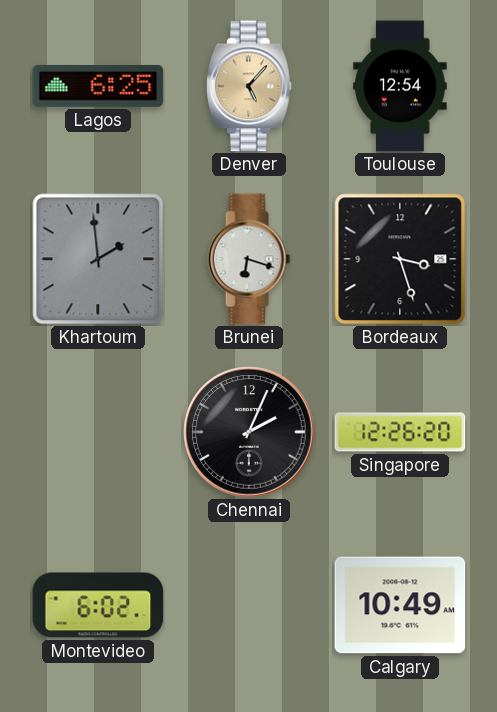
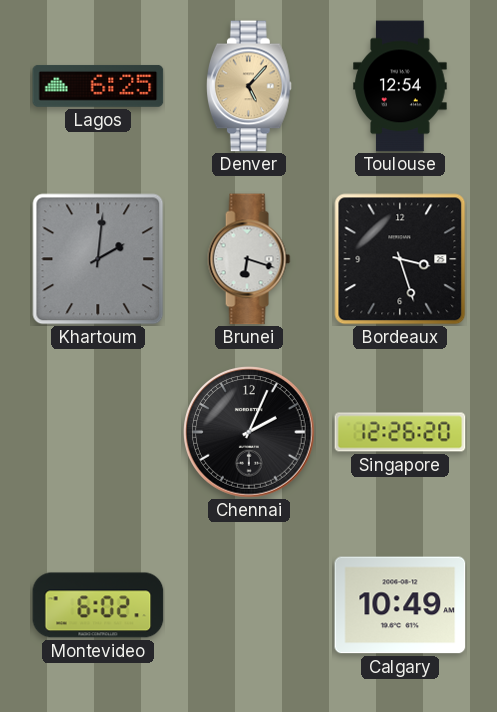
Khartoum: 1:59 -> 2:01 (98, 259)
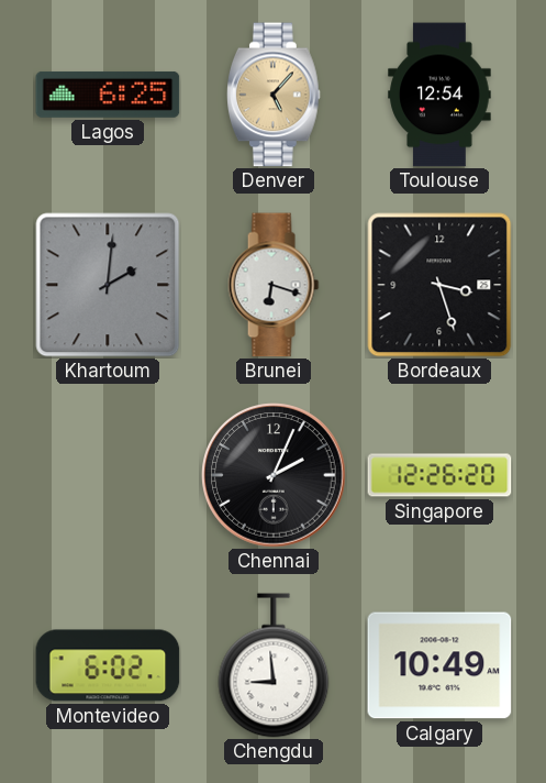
Chengdu: none -> 8:59 (274, 665)
